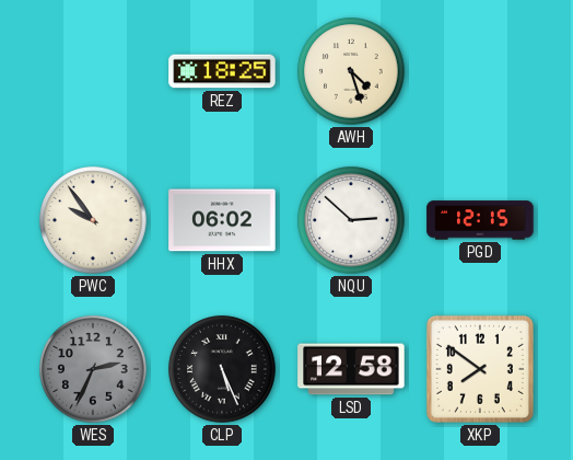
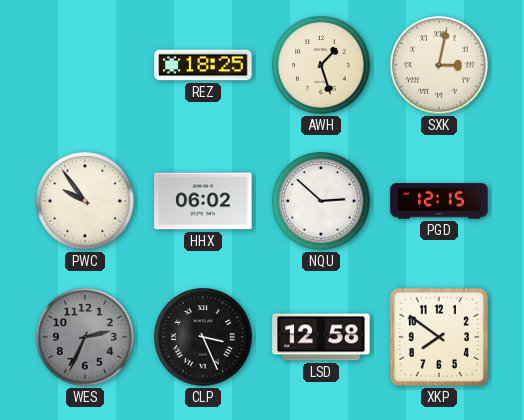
AWH: 4:27 -> 1:27 (321, 65)
SXK: none -> 3:02 (439, 65)
CLP: 5:26 -> 3:26 (203, 337)
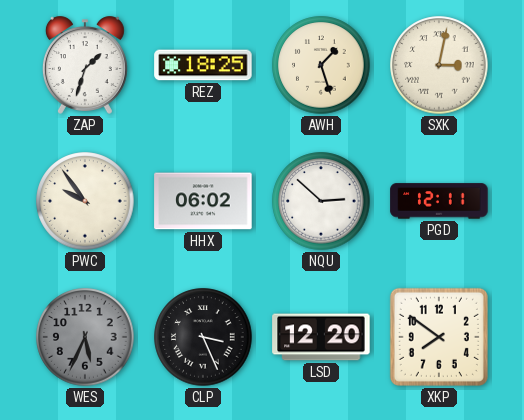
ZAP: none -> 1:33 (85, 65)
PGD: 12:15 -> 12:11 (439, 201)
WES: 2:34 -> 5:34 (85, 337)
LSD: 12:58 -> 12:20 (321, 337)
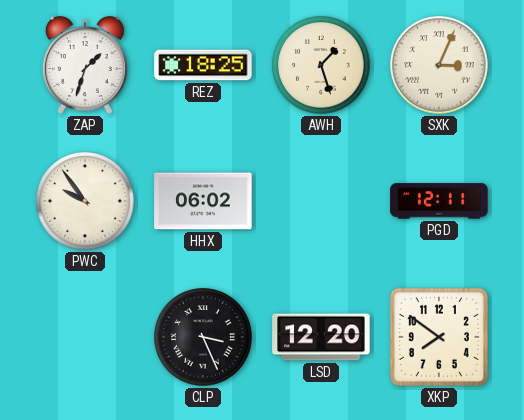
SXK: 3:02 -> 3:04 (439, 65)
NQU: 2:52 -> none (321, 201)
WES: 5:34 -> none (85, 337)
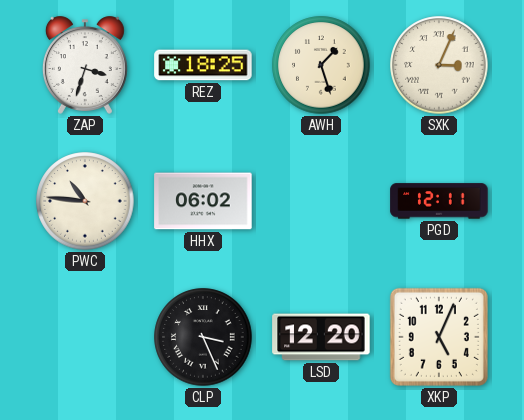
ZAP: 1:33 -> 3:33 (85, 65)
PWC: 9:54 -> 10:46 (85, 201)
XKP: 7:51 -> 5:04 (439, 337)
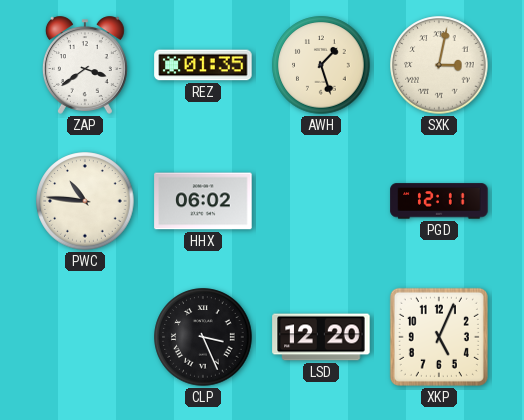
ZAP: 3:33 -> 3:39 (85, 65)
REZ: 18:25 -> 01:35 (203, 65)
SXK: 3:04 -> 3:02 (439, 65)
